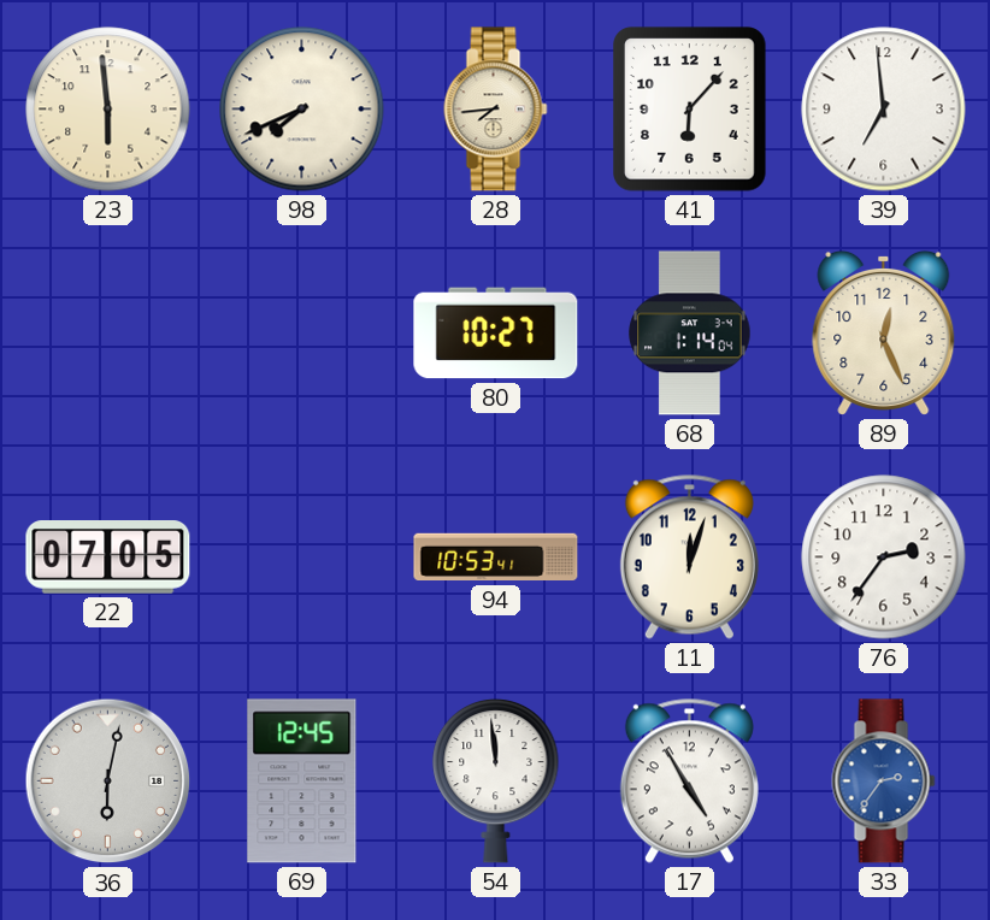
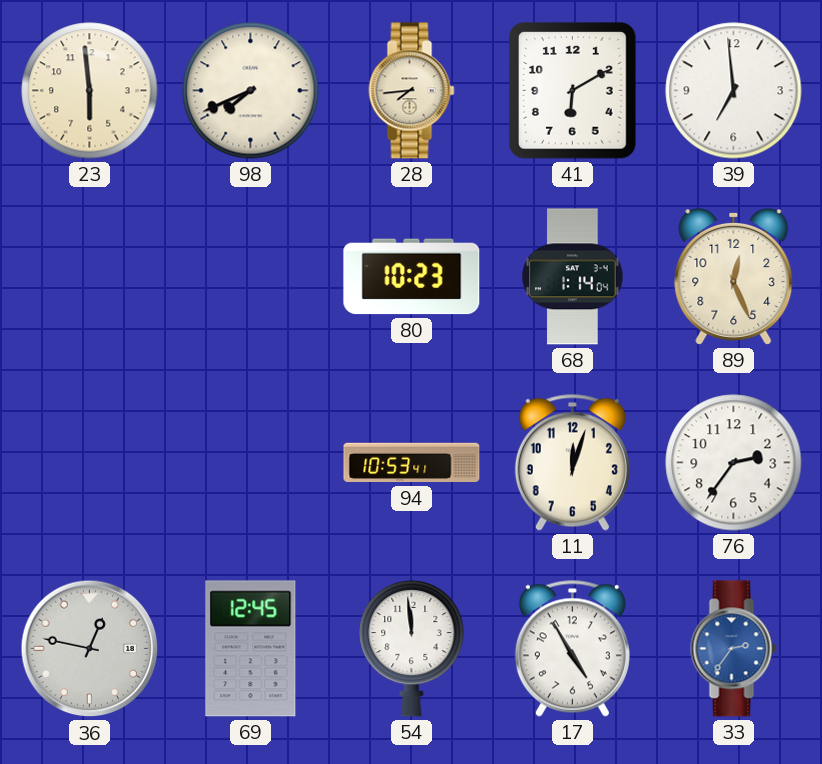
41: 6:07 -> 6:10 (573, 91)
80: 10:27 -> 10:23 (412, 277)
22: 07:05 -> none (108, 558)
36: 6:02 -> 12:47 (90, 649)
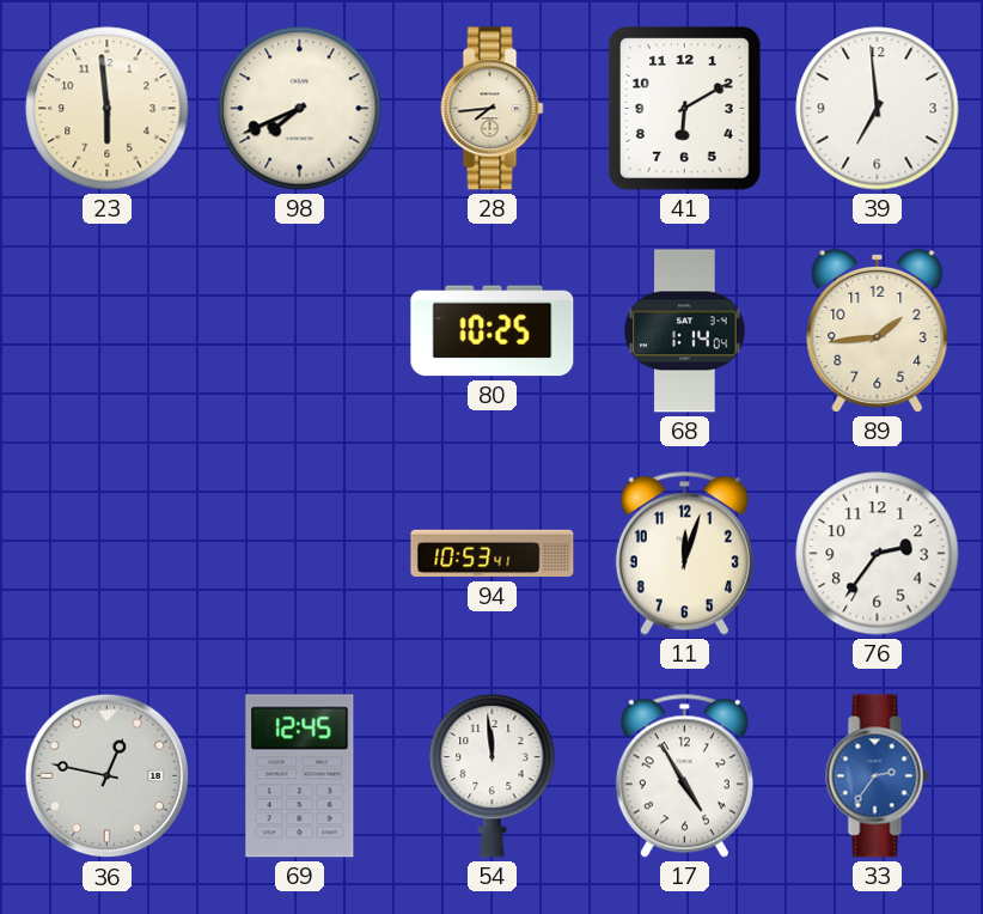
80: 10:23 -> 10:25 (493, 331)
89: 12:26 -> 1:44 (878, 330)
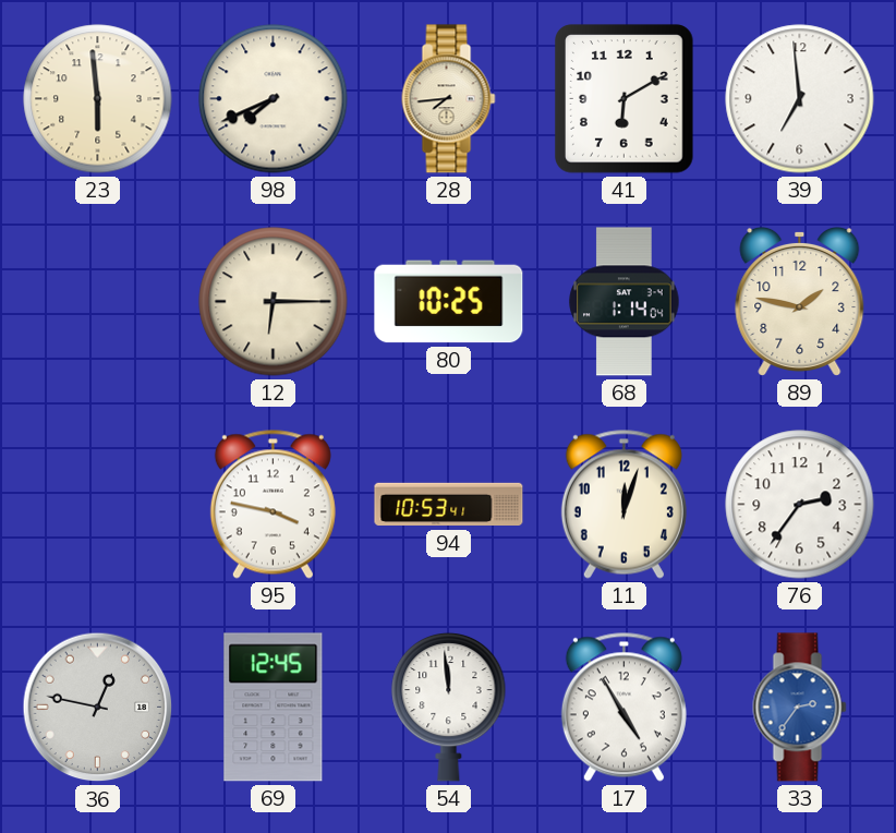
12: none -> 6:15 (274, 302)
89: 1:44 -> 1:47 (800, 301)
95: none -> 3:47 (273, 504)
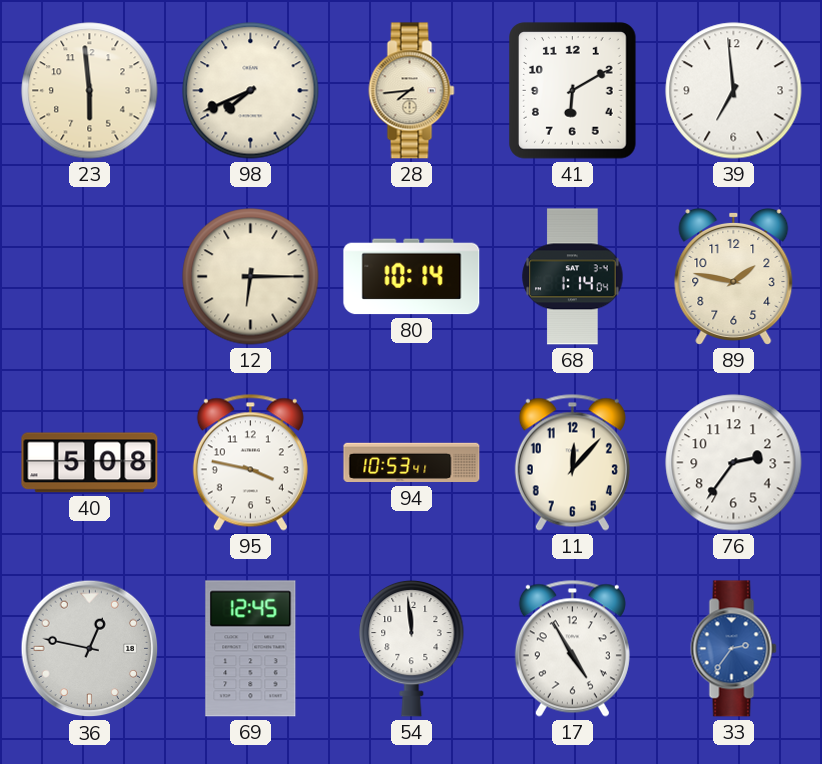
80: 10:25 -> 10:14 (412, 277)
40: none -> 5:08 (90, 463)
11: 12:03 -> 12:07 (572, 462)
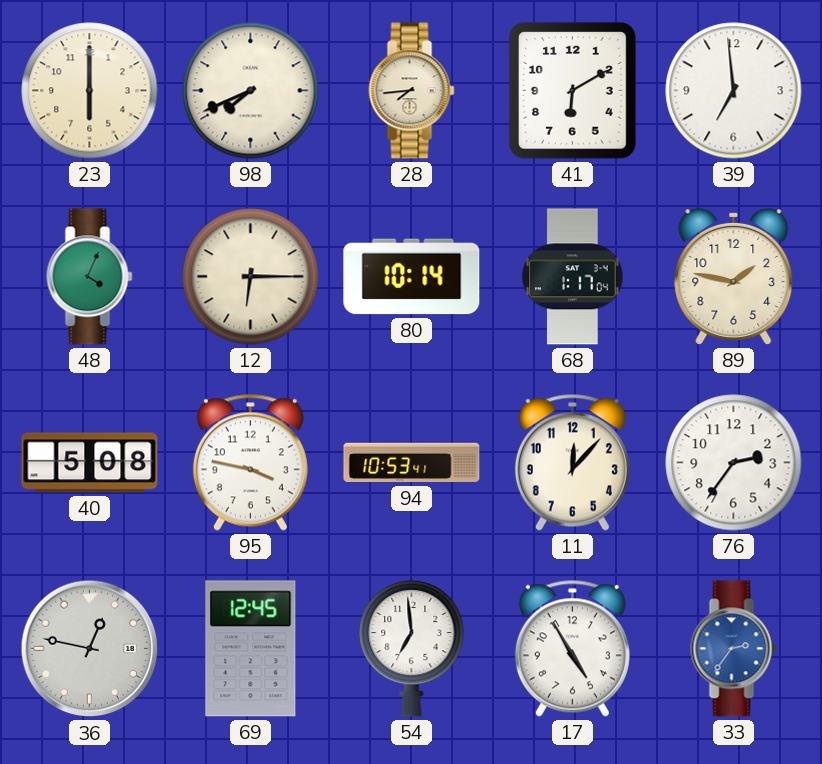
23: 5:59 -> 6:00 (90, 91)
48: none -> 4:04 (90, 277)
68: 1:14 -> 1:17 (573, 277)
54: 11:59 -> 6:59 (412, 648)
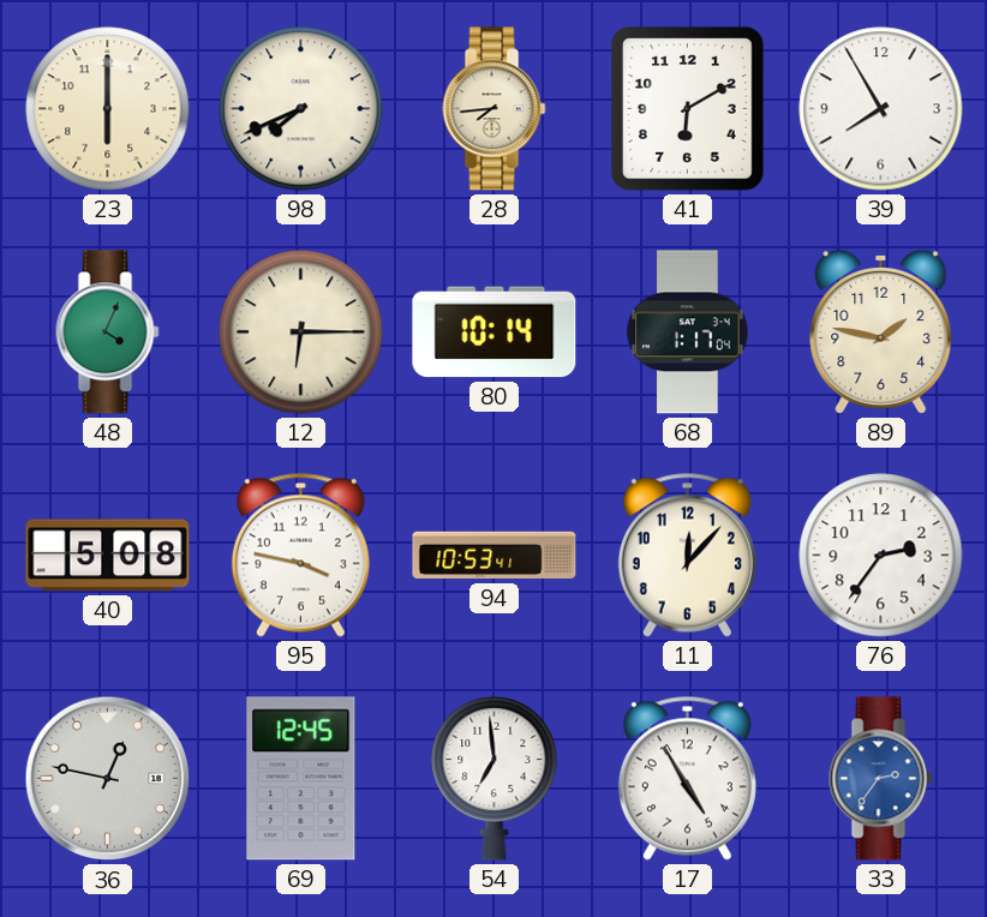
39: 6:59 -> 7:55 (881, 109)
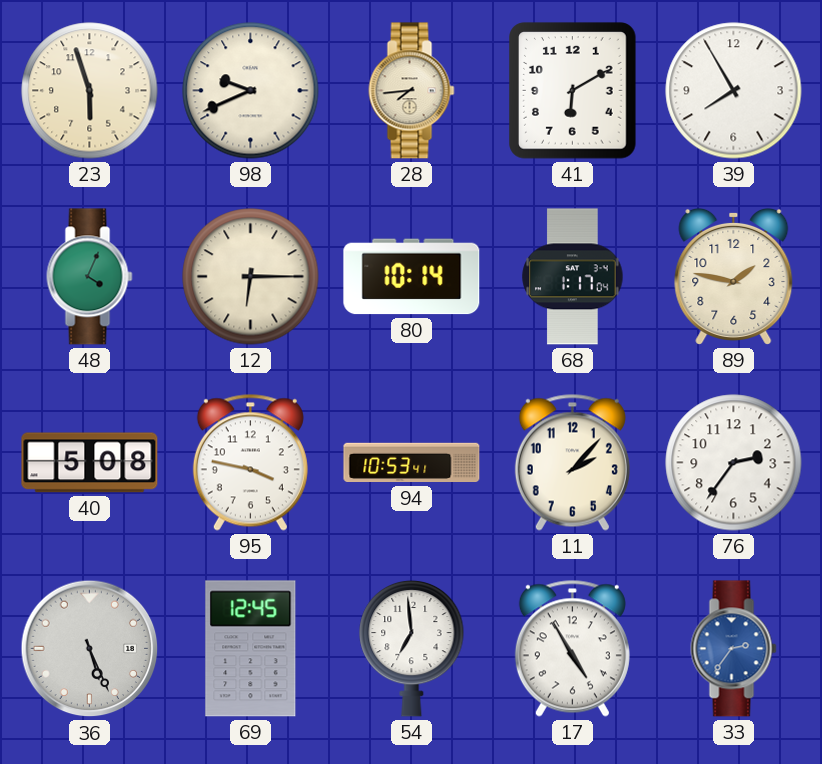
23: 6:00 -> 5:57 (90, 91)
98: 7:41 -> 9:41 (251, 91)
11: 12:07 -> 2:07 (572, 462)
36: 12:47 -> 5:26 (90, 649)
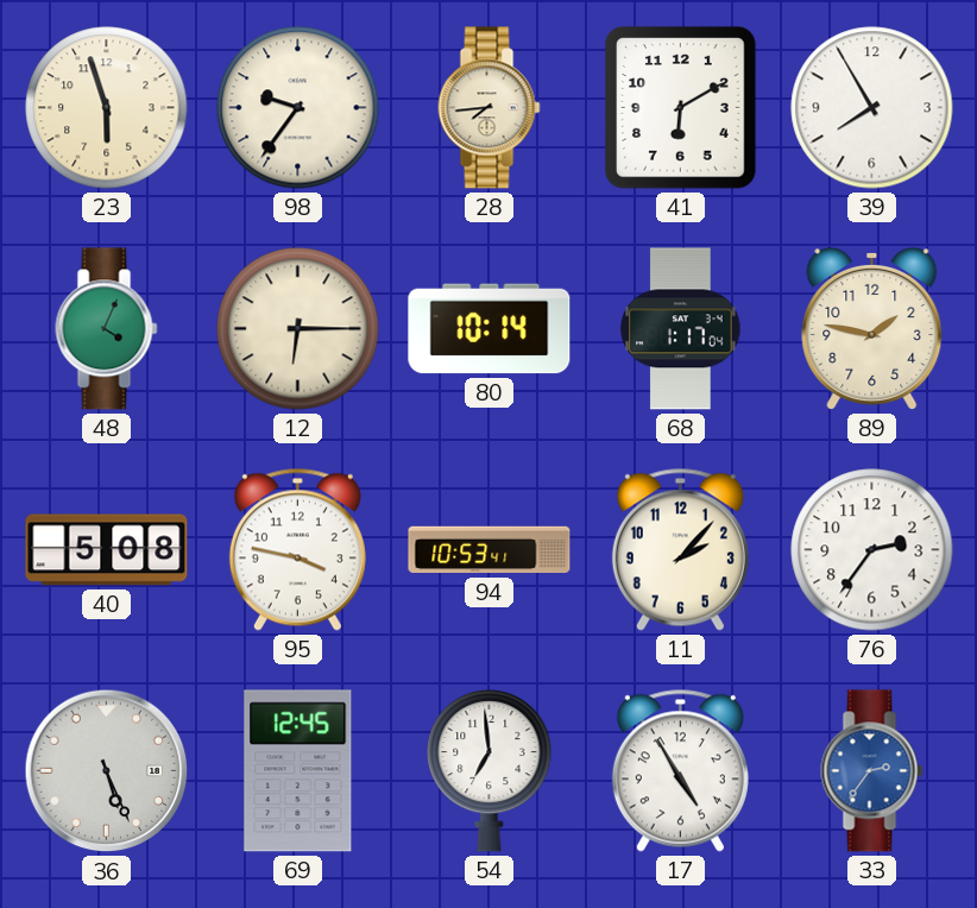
98: 9:41 -> 9:36 (298, 108)
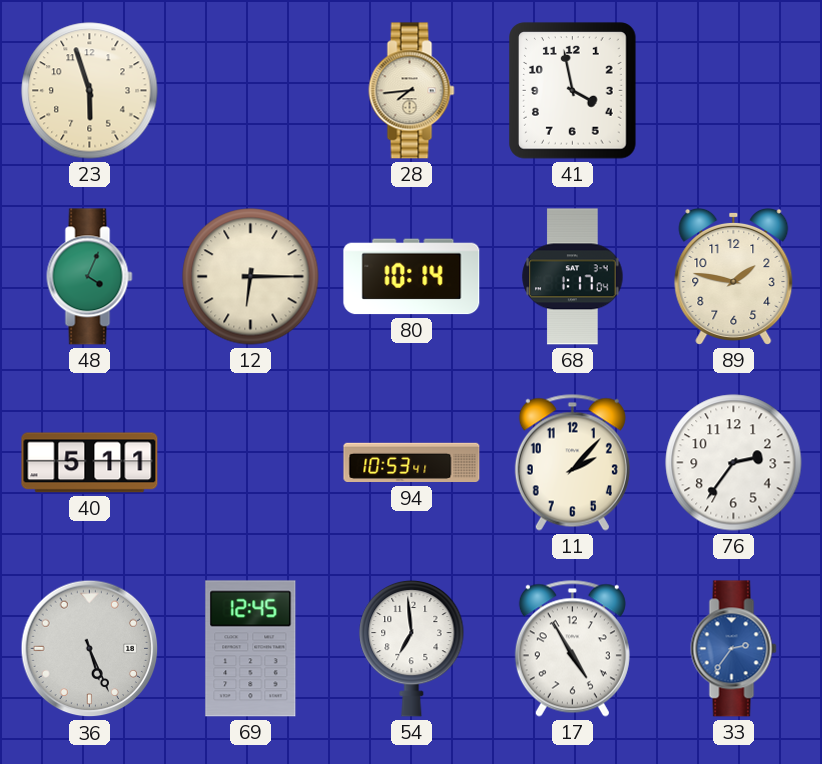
98: 9:36 -> none (298, 108)
41: 6:10 -> 3:58 (573, 91)
39: 7:55 -> none (872, 108)
40: 5:08 -> 5:11 (90, 463)
95: 3:47 -> none (297, 549)
